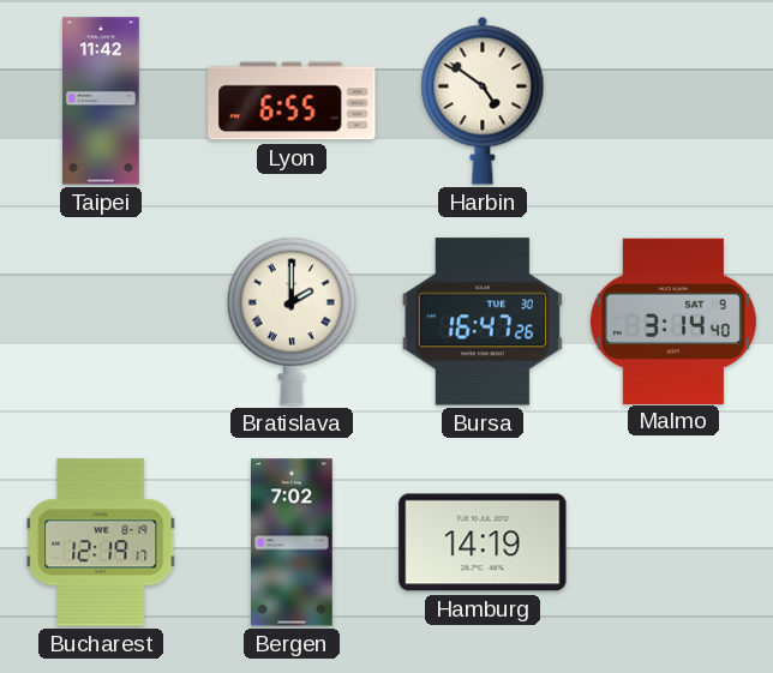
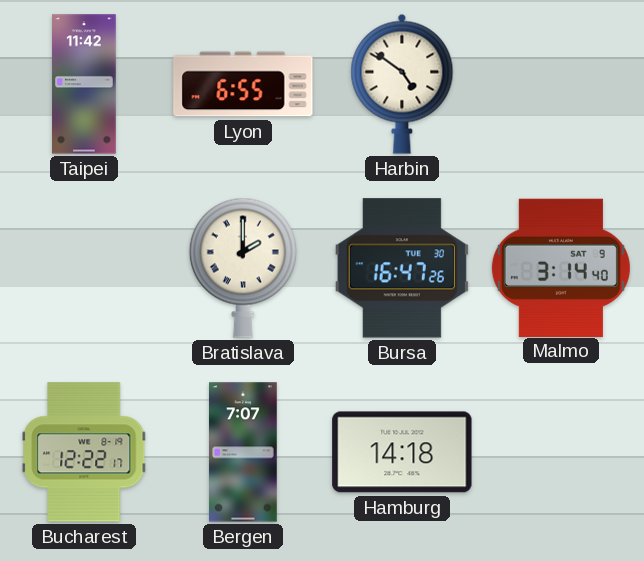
Bucharest: 12:19 -> 12:22 (84, 452)
Bergen: 7:02 -> 7:07 (244, 452)
Hamburg: 14:19 -> 14:18 (402, 452)
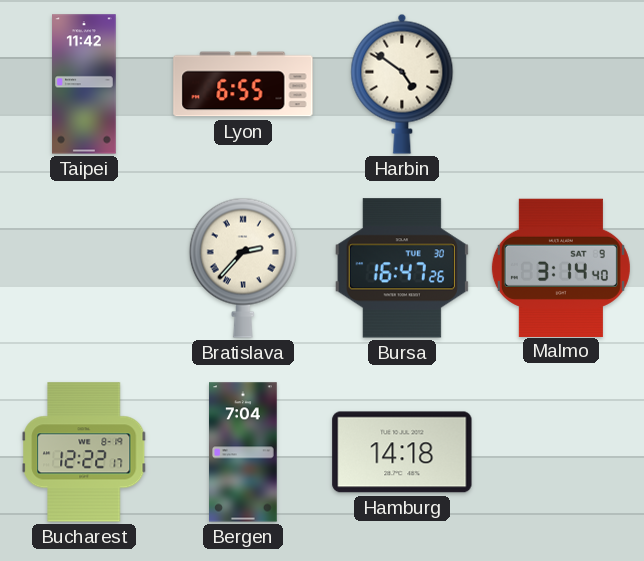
Bratislava: 2:00 -> 2:37 (243, 268)
Bergen: 7:07 -> 7:04 (244, 452)
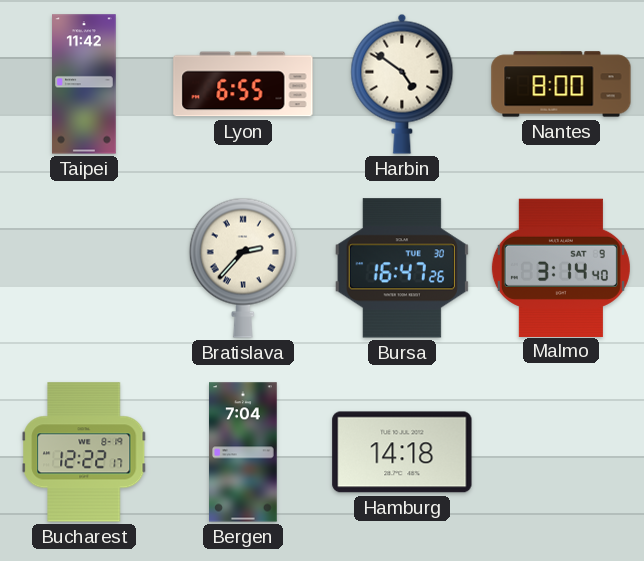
Nantes: none -> 8:00 (561, 84)
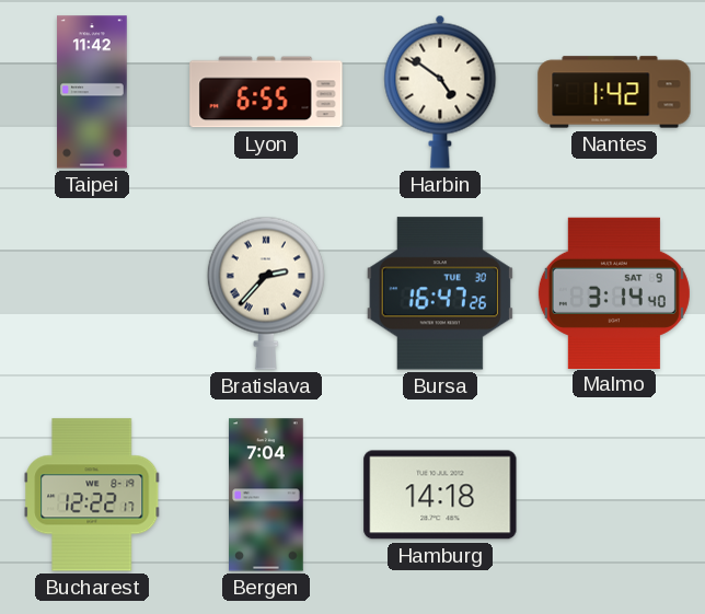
Nantes: 8:00 -> 1:42 (614, 92)
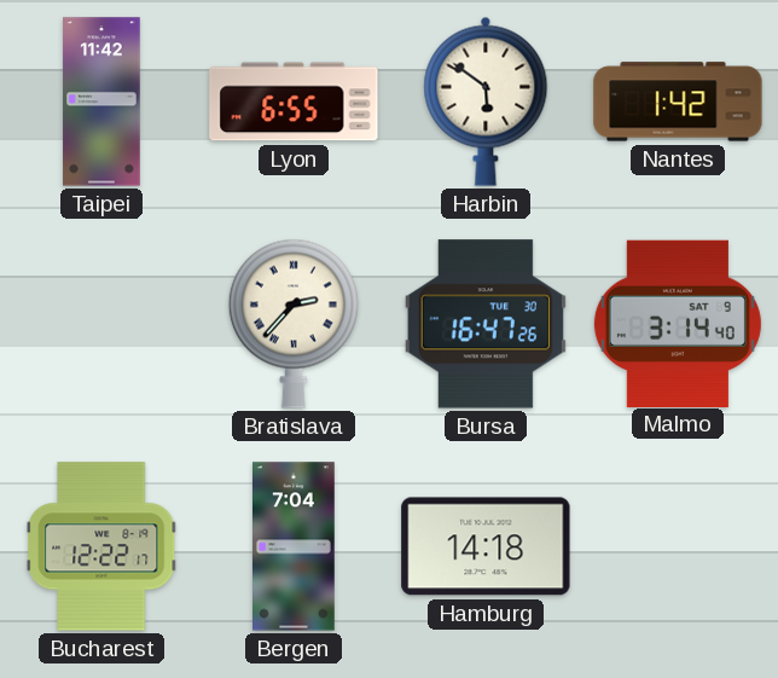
Harbin: 4:51 -> 5:51 (486, 102)
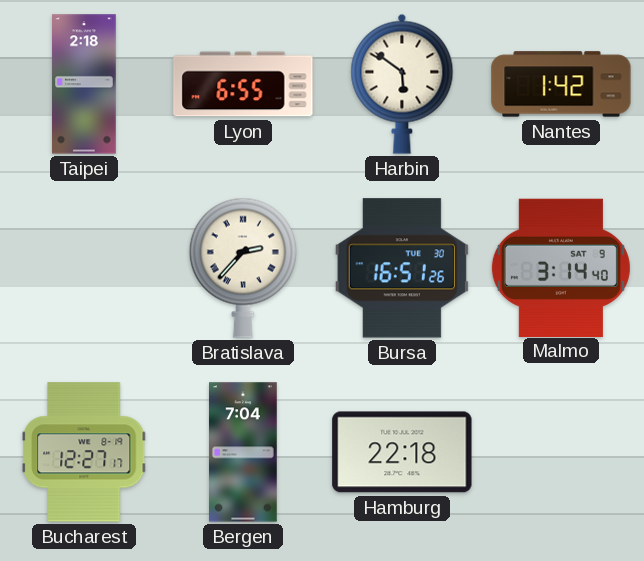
Taipei: 11:42 -> 2:18 (84, 84)
Bursa: 16:47 -> 16:51 (402, 268)
Bucharest: 12:22 -> 12:27 (84, 452)
Hamburg: 14:18 -> 22:18 (402, 452)
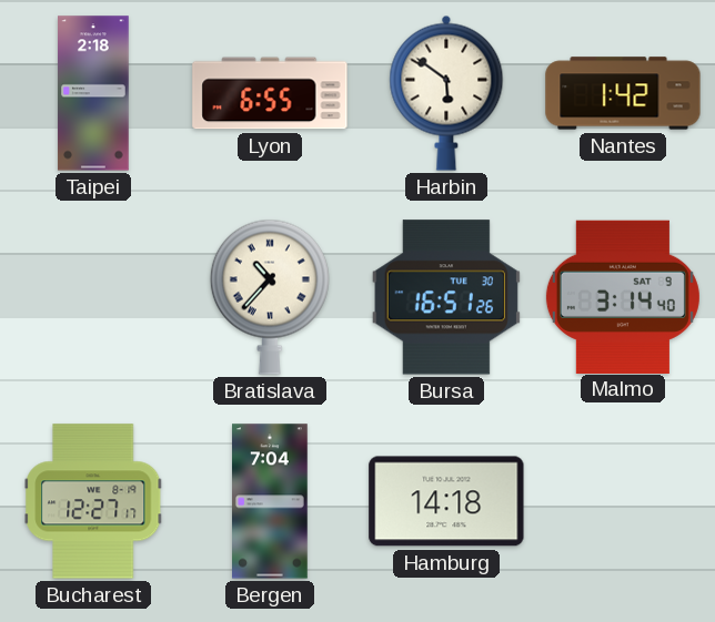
Bratislava: 2:37 -> 10:37 (270, 297)
Hamburg: 22:18 -> 14:18 (446, 501)
